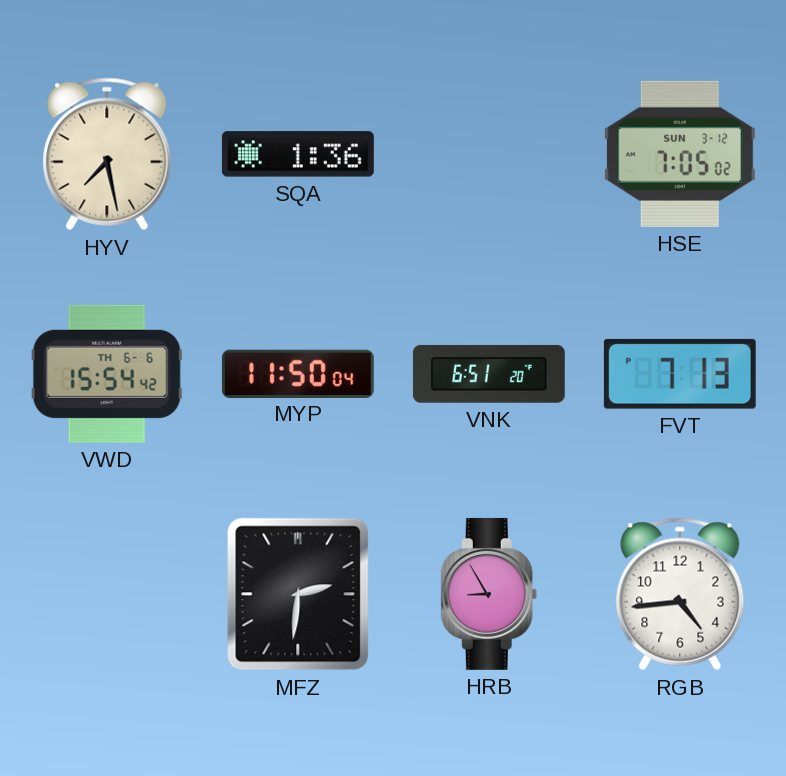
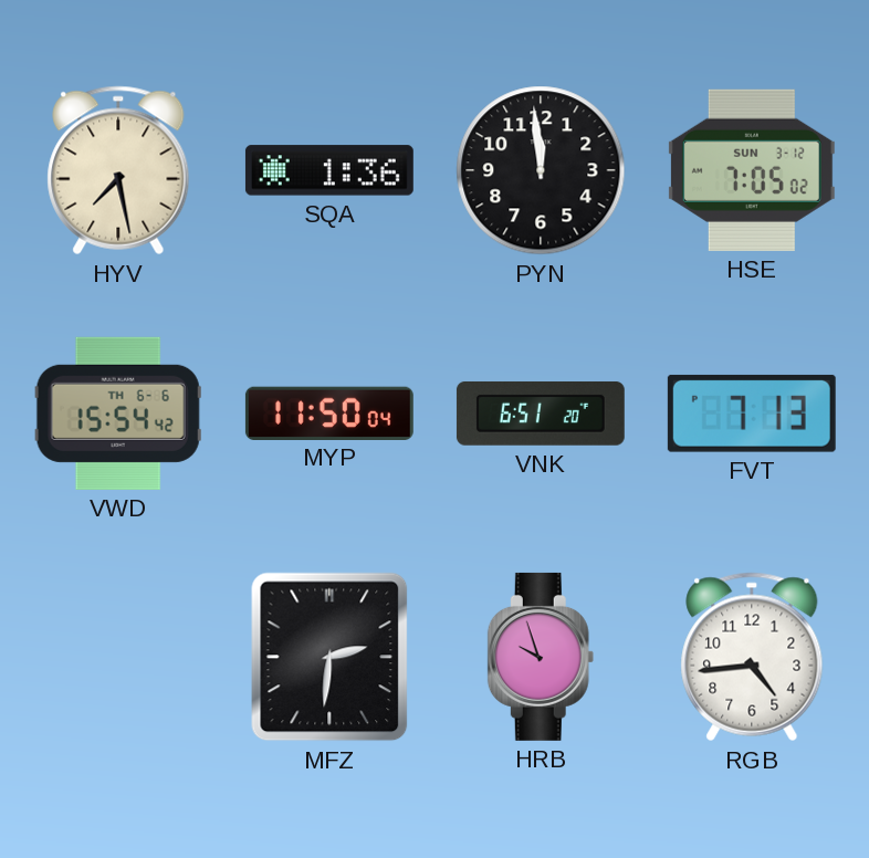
PYN: none -> 11:59 (541, 170)
HRB: 8:55 -> 9:57 (541, 657)
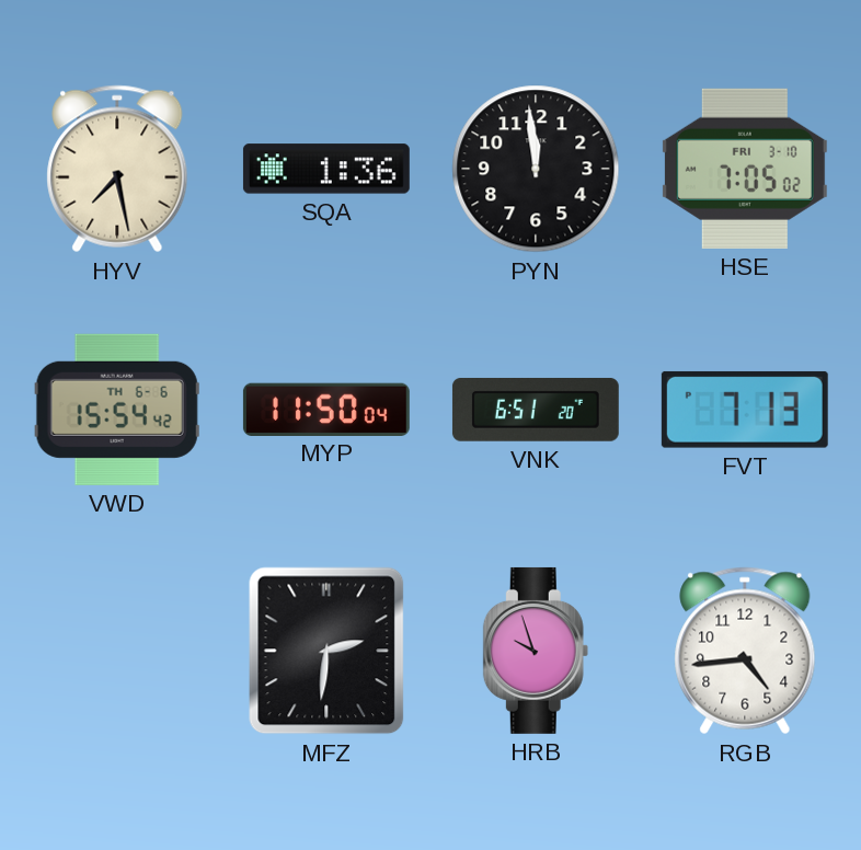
HSE date: SUN 3-12 -> FRI 3-10 (745, 169)
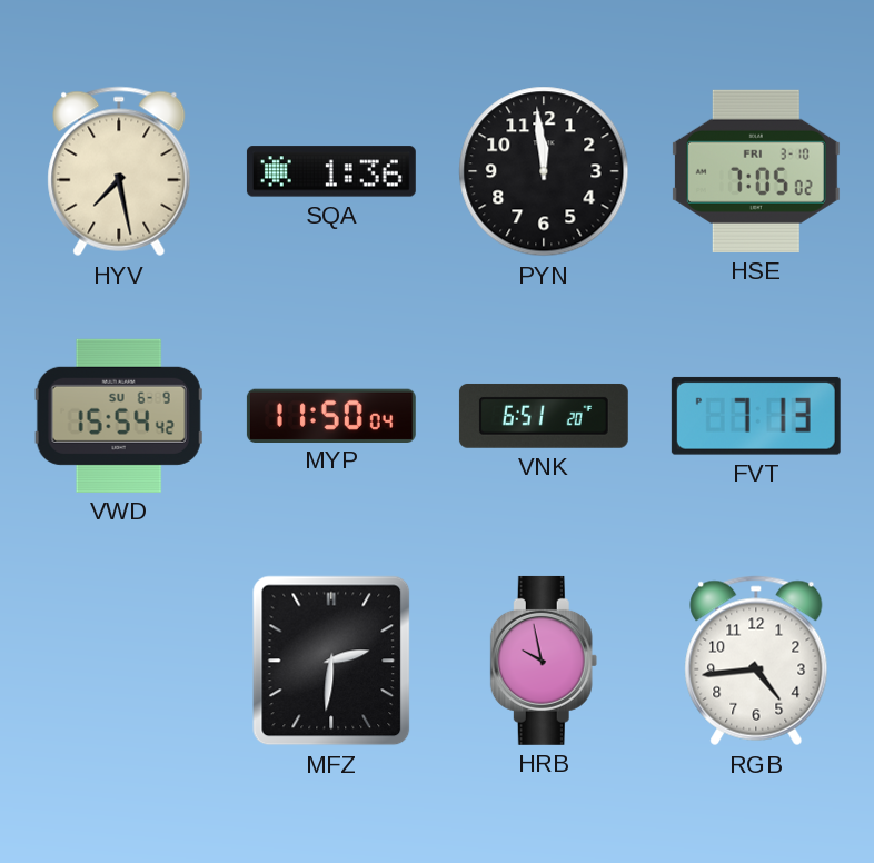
VWD date: TH 6-6 -> SU 6-9 (119, 416)
HRB: 9:57 -> 9:58 (544, 661)
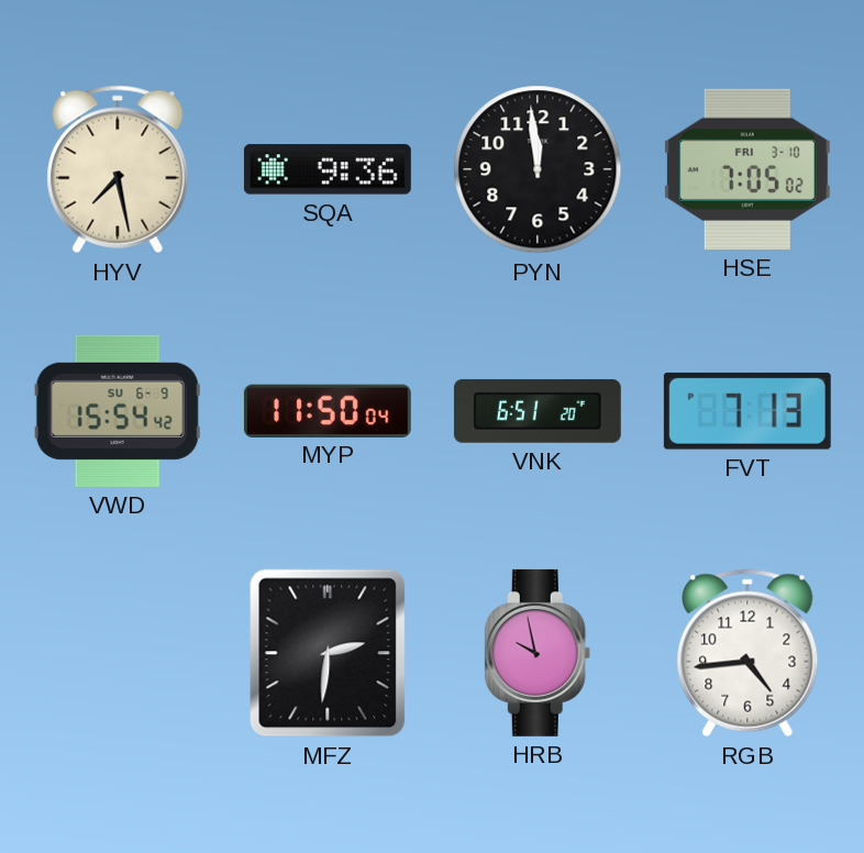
SQA: 1:36 -> 9:36 (328, 169)
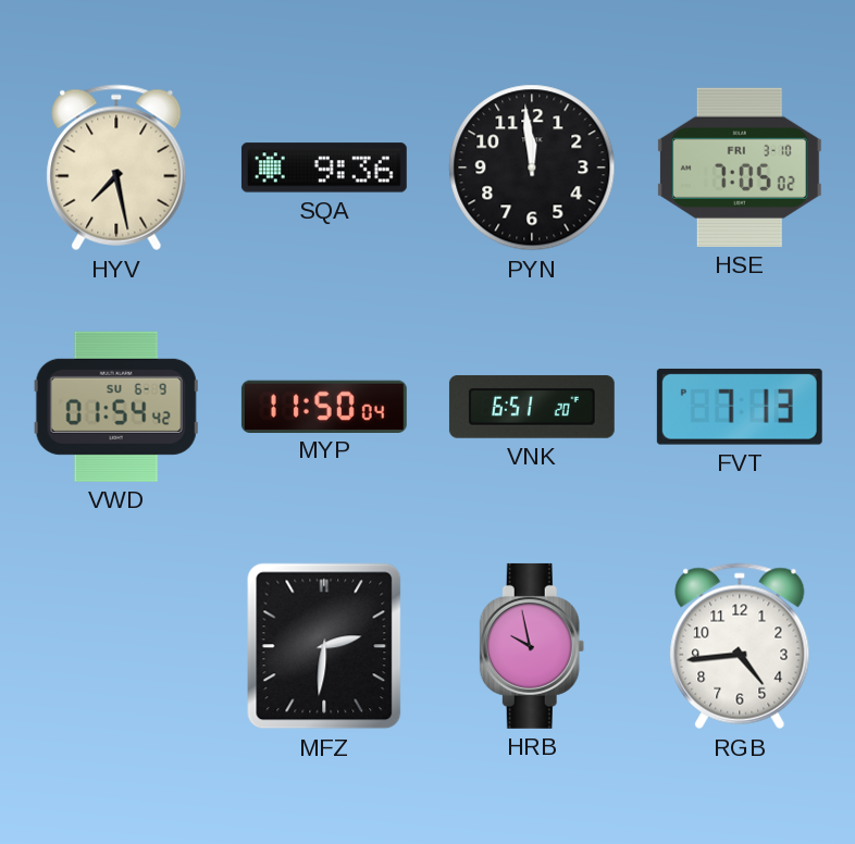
VWD: 15:54 -> 01:54 (116, 407)
